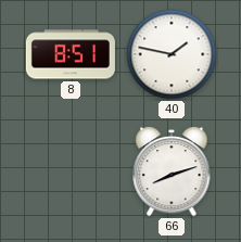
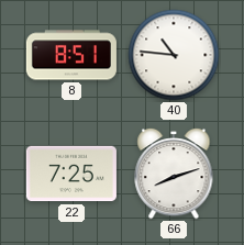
40: 1:47 -> 10:46 (174, 55)
22: none -> 7:25 (71, 174)
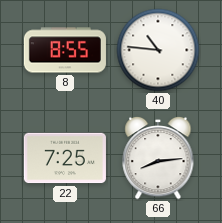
8: 8:51 -> 8:55 (65, 50)
66: 8:12 -> 8:14 (158, 158)
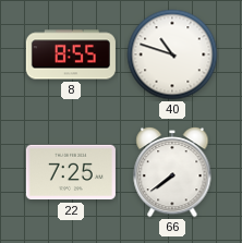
40: 10:46 -> 10:48 (172, 54)
66: 8:14 -> 7:39 (172, 172)
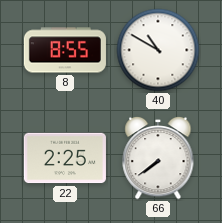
40: 10:48 -> 10:50 (158, 50)
22: 7:25 -> 2:25 (65, 158)
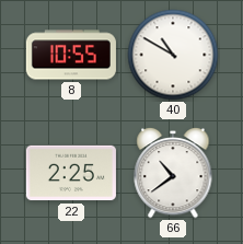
8: 8:55 -> 10:55 (71, 55)
66: 7:39 -> 10:39 (173, 173)
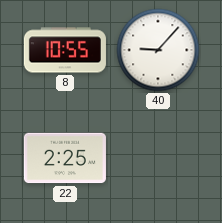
40: 10:50 -> 9:07 (158, 50)
66: 10:39 -> none (173, 173)
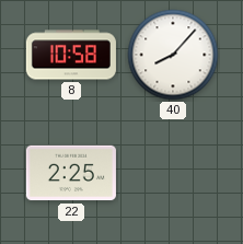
8: 10:55 -> 10:58 (71, 55)
40: 9:07 -> 8:07 (173, 55)
